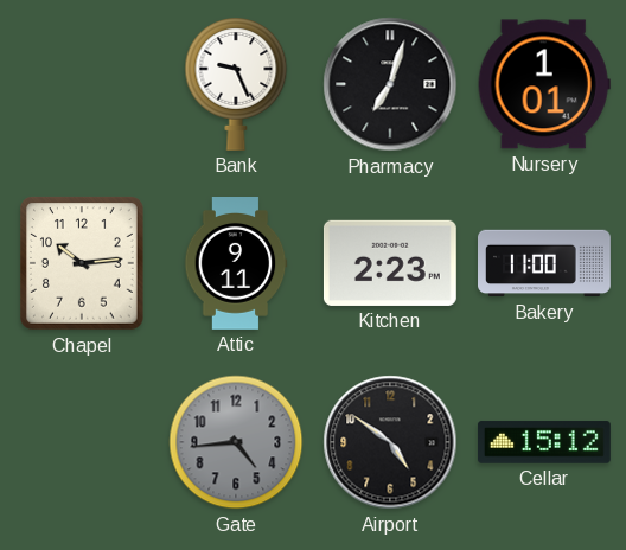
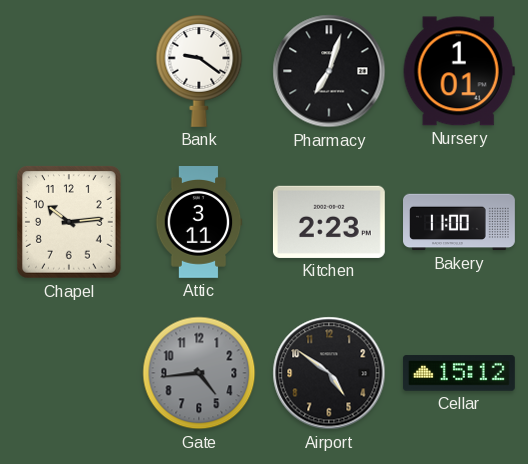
Bank: 9:26 -> 9:21 (199, 71)
Attic: 9:11 -> 3:11 (199, 223)
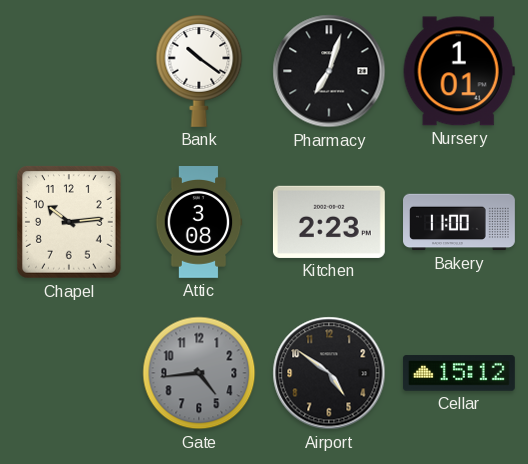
Bank: 9:21 -> 10:21 (199, 71)
Attic: 3:11 -> 3:08 (199, 223)
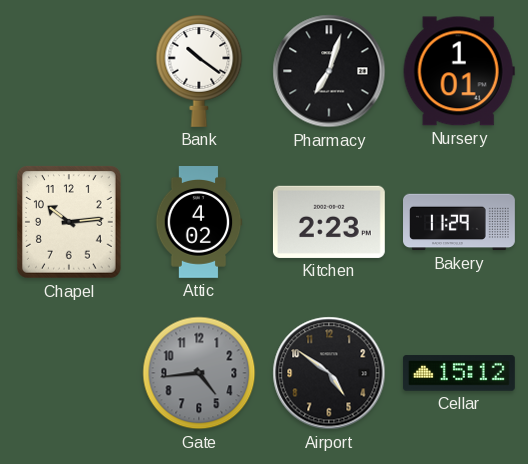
Attic: 3:08 -> 4:02 (199, 223)
Bakery: 11:00 -> 11:29 (460, 222)
